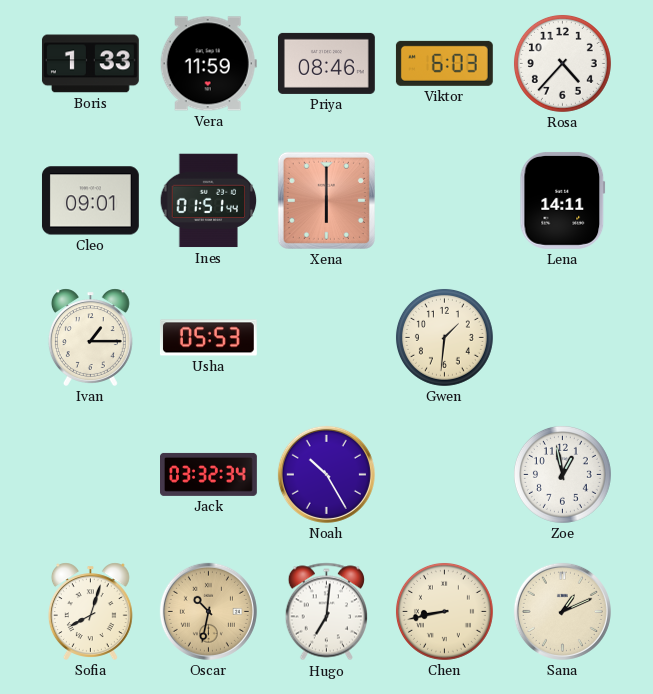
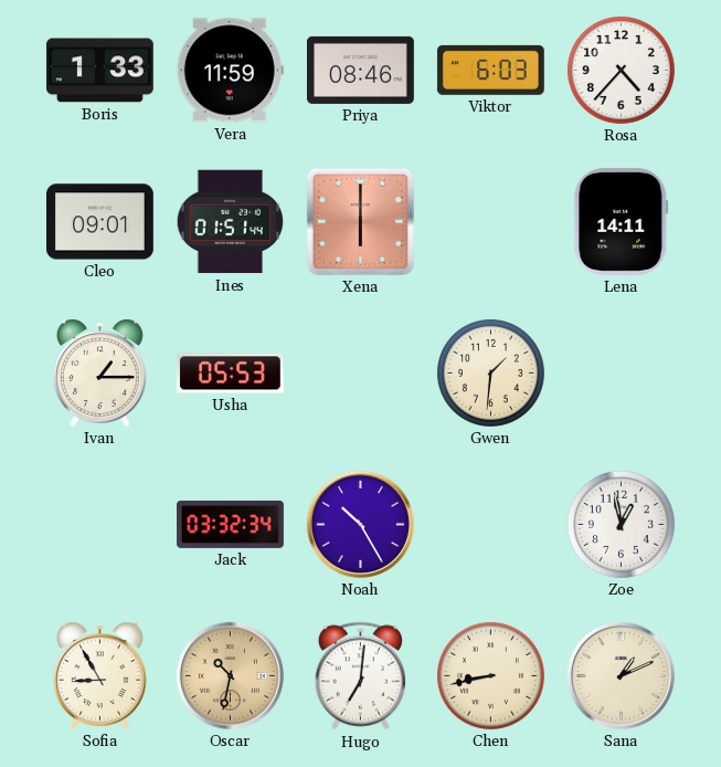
Sofia: 8:03 -> 8:55 (99, 675)
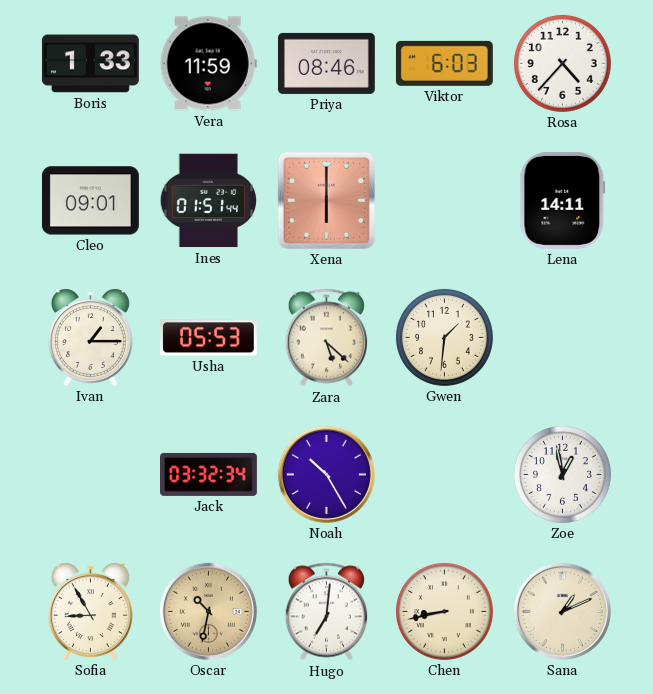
Zara: none -> 5:22 (326, 338)
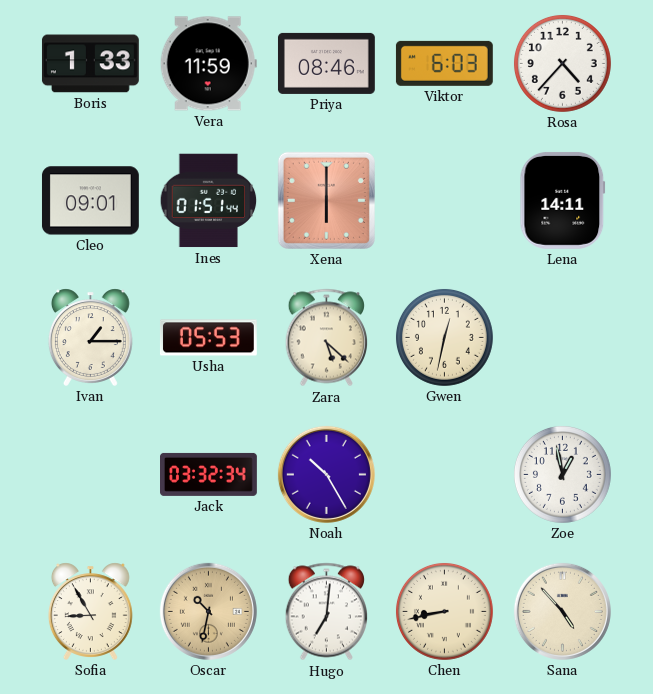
Gwen: 1:31 -> 12:32 (444, 337)
Sana: 1:11 -> 4:53 (562, 611)
